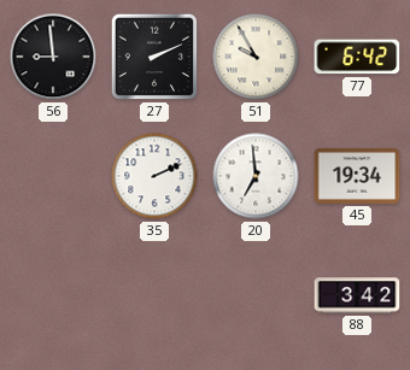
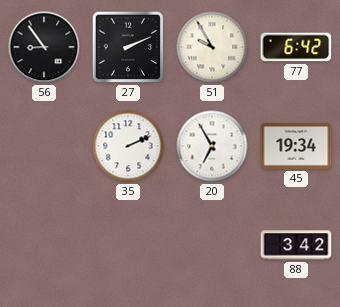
56: 8:59 -> 8:54 (44, 47)
20: 6:59 -> 6:55 (212, 146)
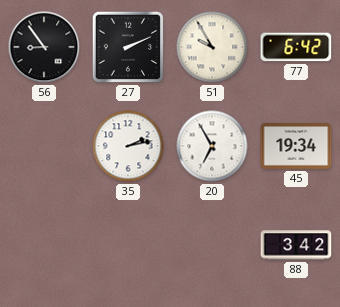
35: 2:11 -> 2:13 (128, 146)
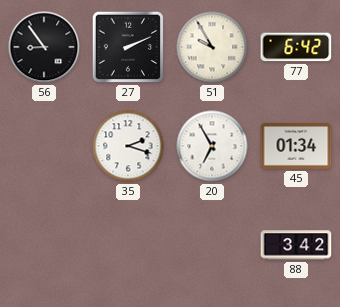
35: 2:13 -> 2:18 (128, 146)
45: 19:34 -> 01:34 (296, 146)
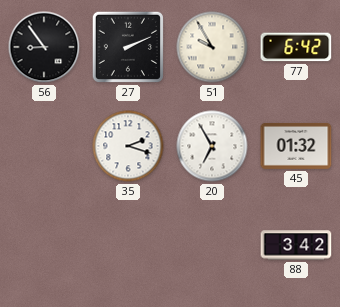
45: 01:34 -> 01:32 (296, 146)
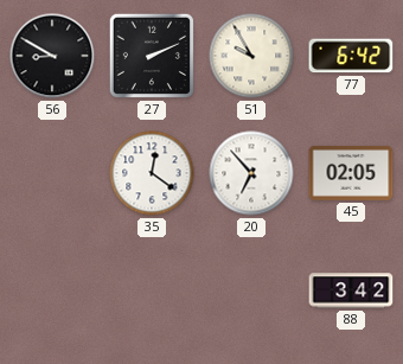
56: 8:54 -> 8:50 (52, 56)
35: 2:18 -> 12:21 (152, 173)
20: 6:55 -> 6:53 (251, 173)
45: 01:32 -> 02:05 (351, 173)
